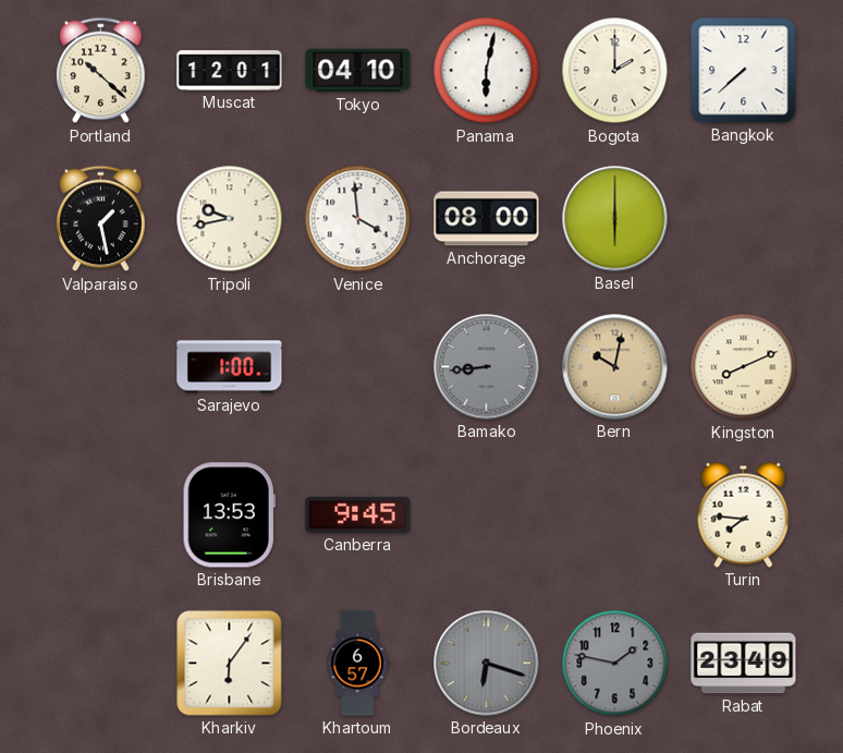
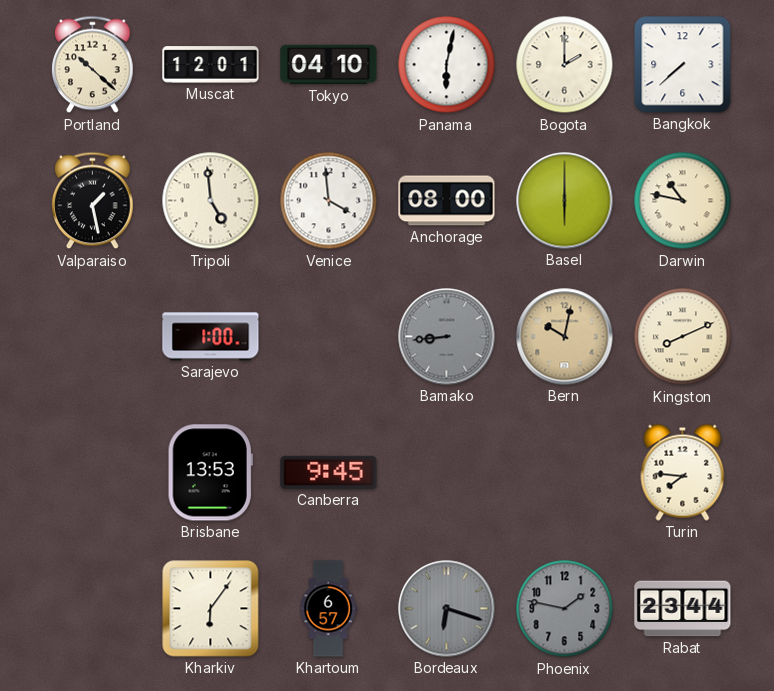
Tripoli: 9:43 -> 4:59 (211, 201)
Darwin: none -> 10:47 (683, 201)
Rabat: 23:49 -> 23:44 (683, 609)
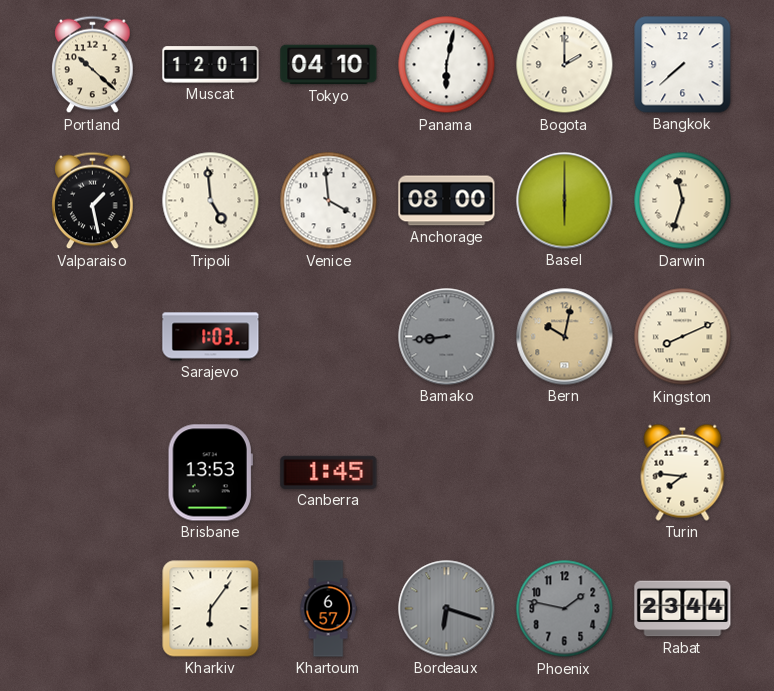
Darwin: 10:47 -> 11:33 (683, 201)
Sarajevo: 1:00 -> 1:03 (211, 337)
Canberra: 9:45 -> 1:45 (329, 472)
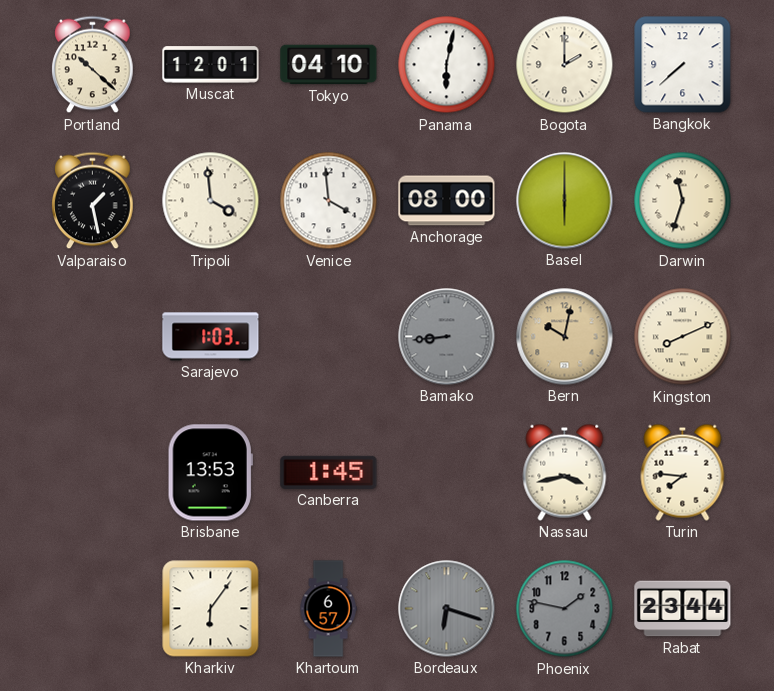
Tripoli: 4:59 -> 3:59 (211, 201)
Nassau: none -> 3:43 (565, 472)
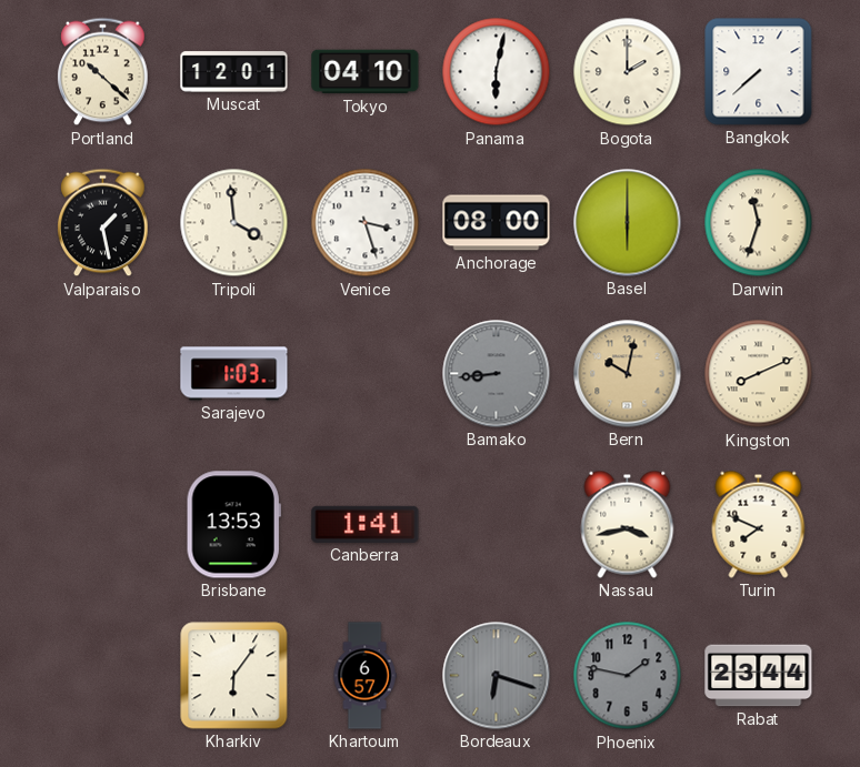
Venice: 3:59 -> 3:27 (366, 223)
Canberra: 1:45 -> 1:41 (366, 524)
Turin: 7:46 -> 7:49 (759, 524)
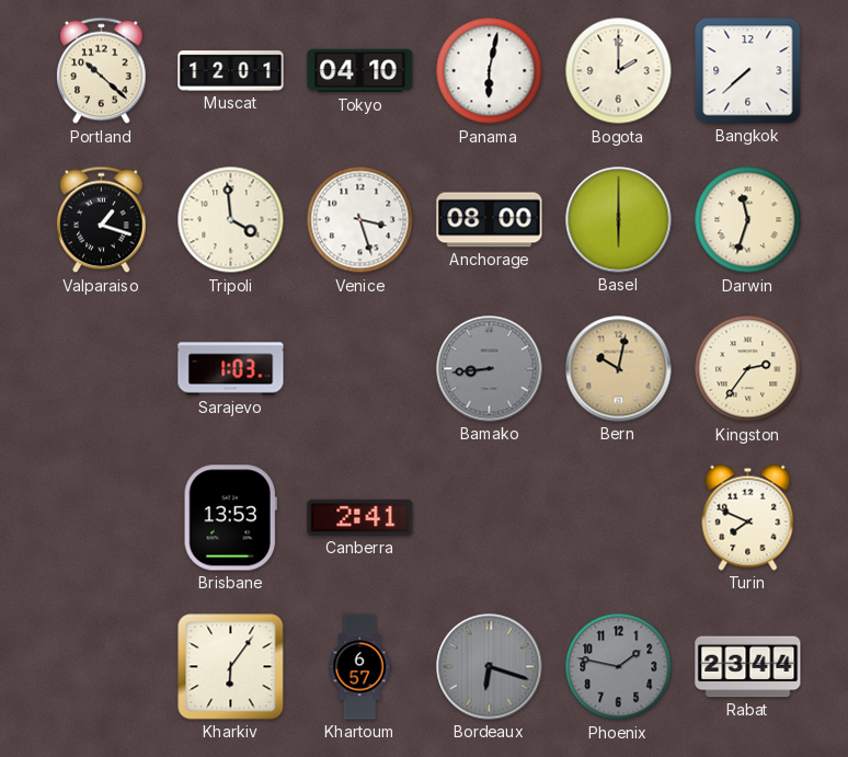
Valparaiso: 1:28 -> 1:18 (102, 220)
Kingston: 8:11 -> 2:36 (748, 369)
Canberra: 1:41 -> 2:41 (360, 517)
Nassau: 3:43 -> none (628, 524)
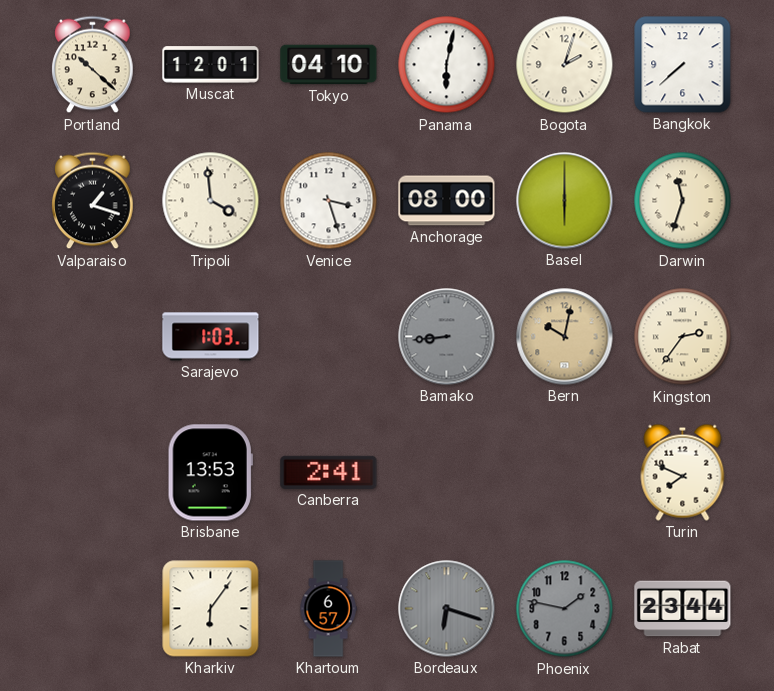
Bogota: 2:00 -> 2:03 (565, 65)
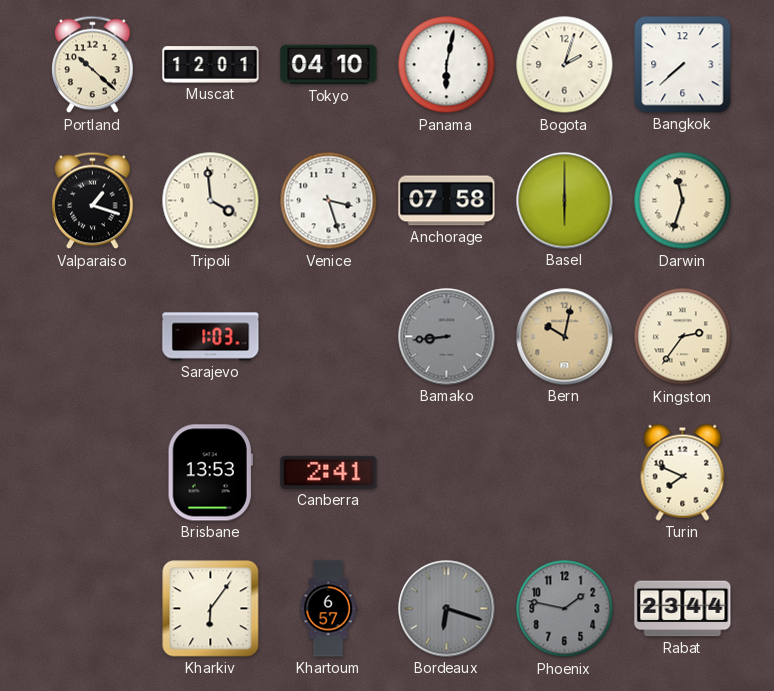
Anchorage: 08:00 -> 07:58 (447, 201)
